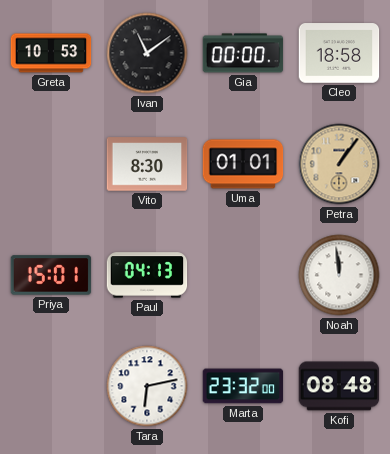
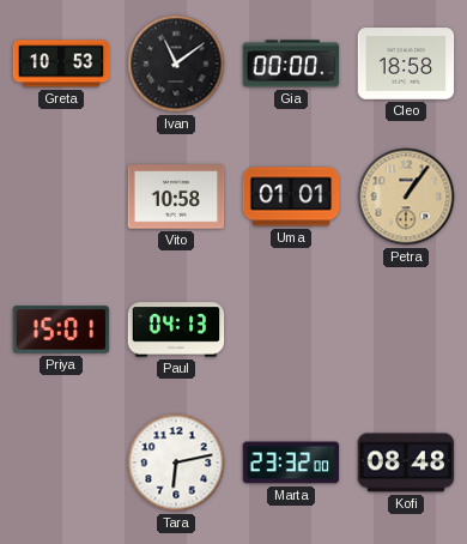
Vito: 8:30 -> 10:58 (176, 197)
Noah: 11:59 -> none (339, 275)
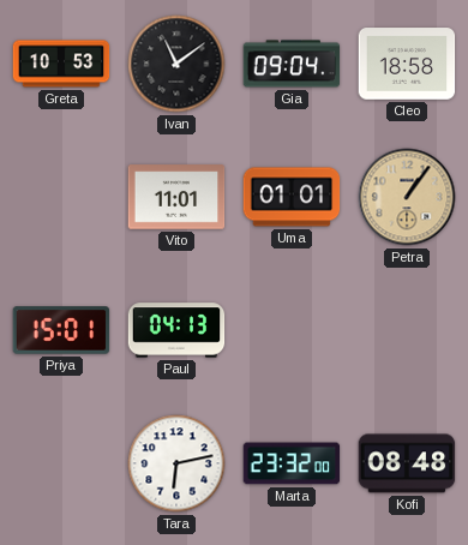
Gia: 00:00 -> 09:04 (292, 64)
Vito: 10:58 -> 11:01 (176, 197)
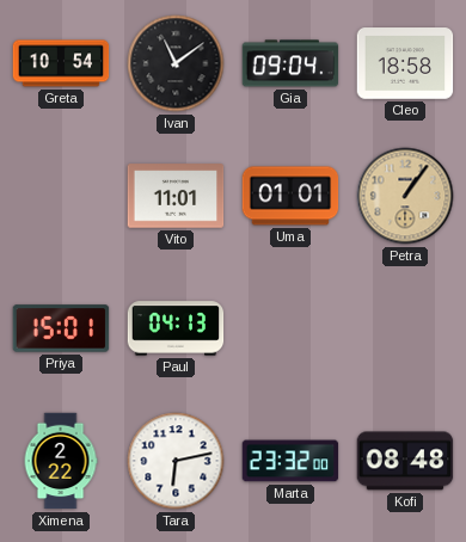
Greta: 10:53 -> 10:54 (61, 63)
Ximena: none -> 2:22 (61, 461)
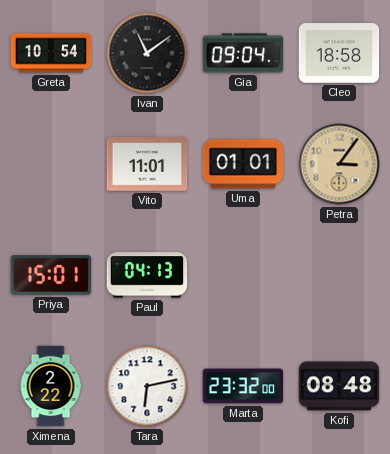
Petra: 1:06 -> 3:06 (339, 164)
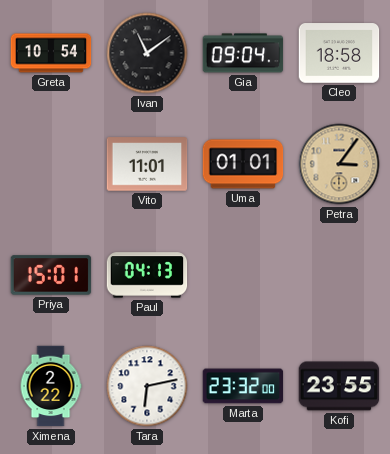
Kofi: 08:48 -> 23:55 (339, 386)
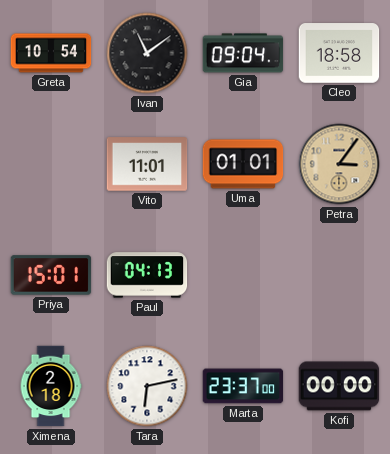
Ximena: 2:22 -> 2:18 (51, 386)
Marta: 23:32 -> 23:37 (243, 386)
Kofi: 23:55 -> 00:00 (339, 386)
